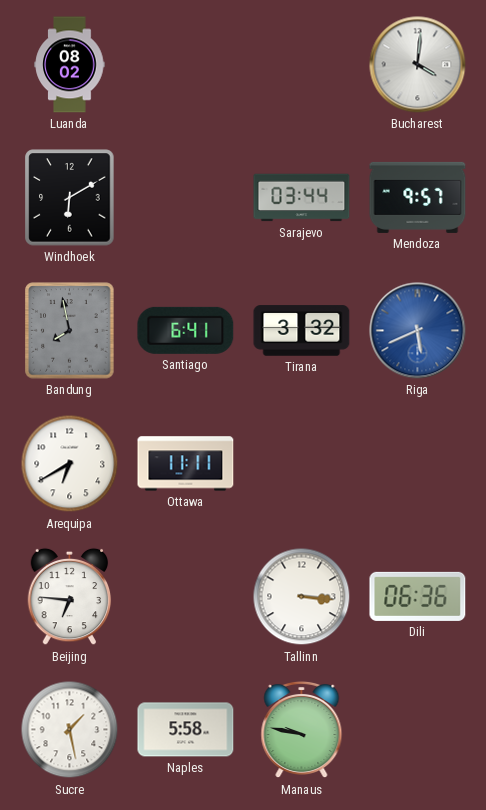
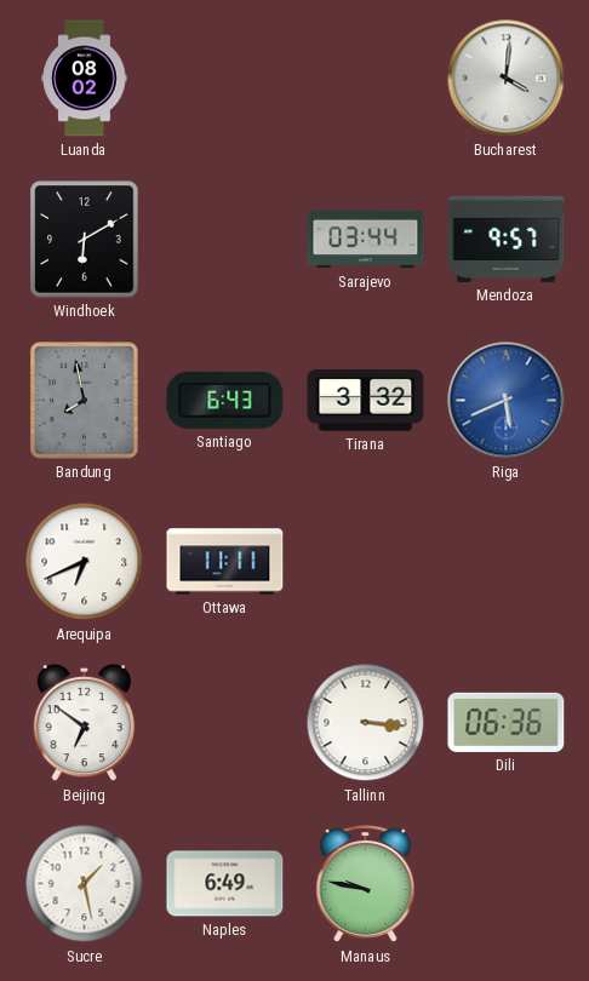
Santiago: 6:41 -> 6:43 (225, 400)
Arequipa: 6:40 -> 6:41 (85, 562)
Beijing: 6:46 -> 6:51 (85, 723)
Naples: 5:58 -> 6:49 (225, 884)
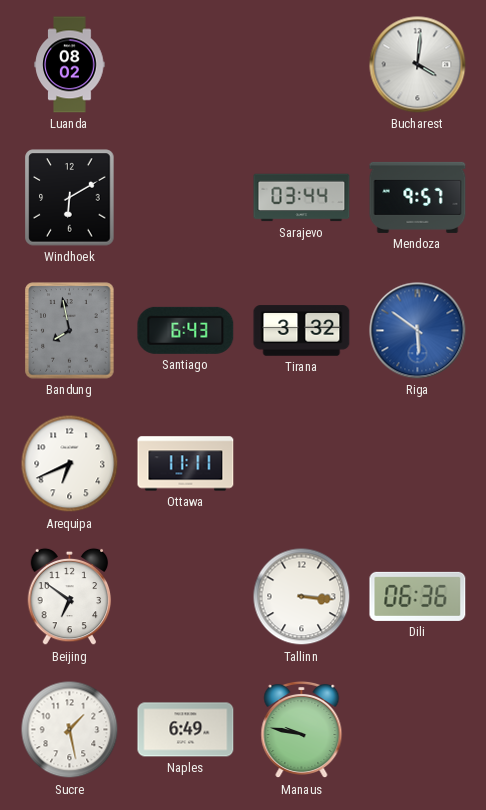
Riga: 5:41 -> 5:51 (418, 331)
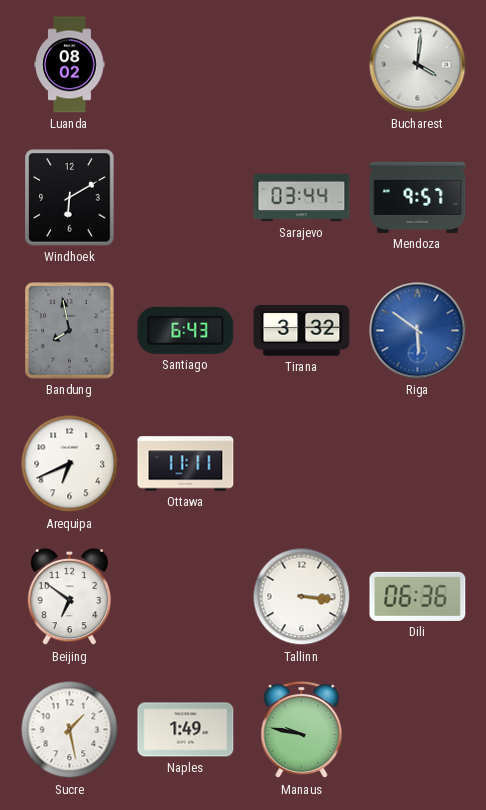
Naples: 6:49 -> 1:49 (186, 730)
